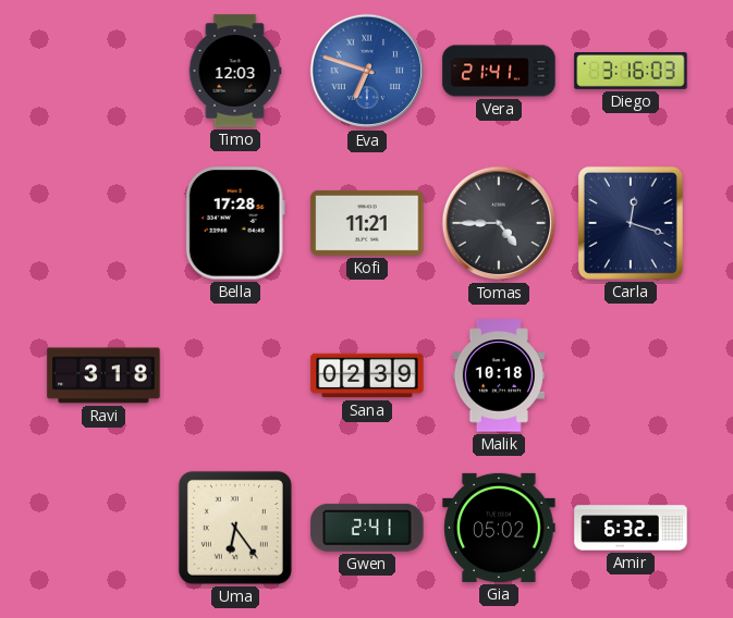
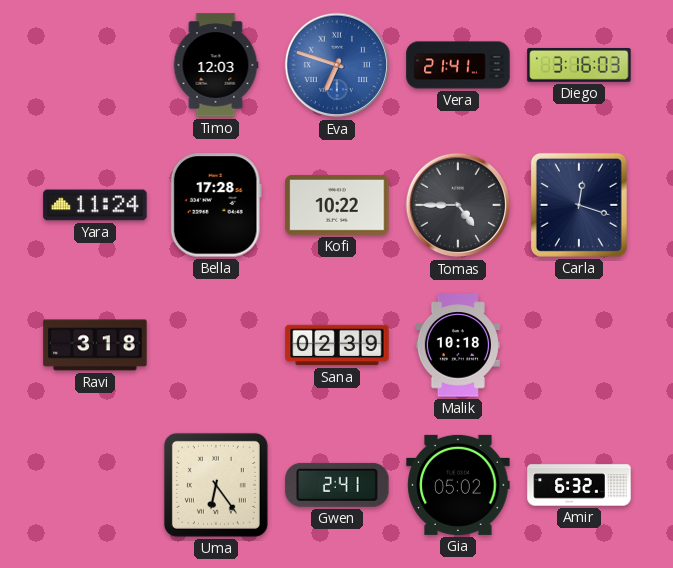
Yara: none -> 11:24 (95, 205)
Kofi: 11:21 -> 10:22 (337, 205)
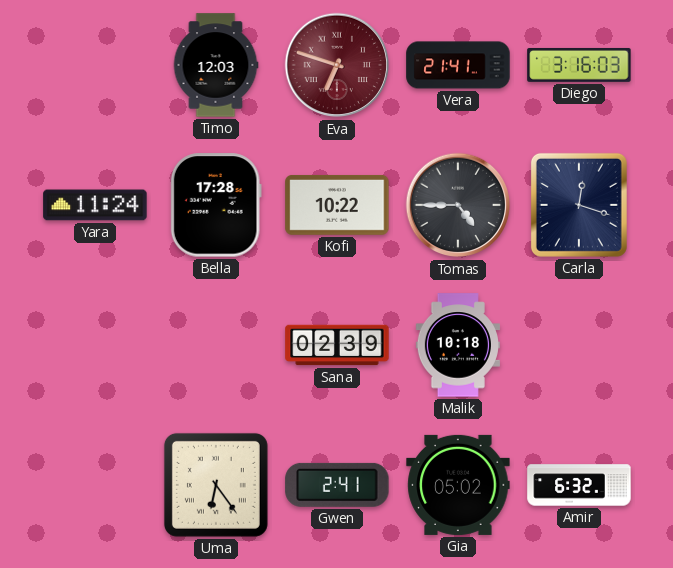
Eva dial: blue -> burgundy (337, 65)
Ravi: 3:18 -> none (95, 345)
